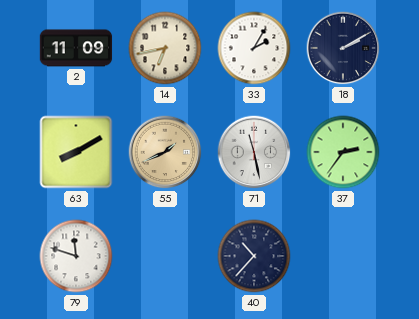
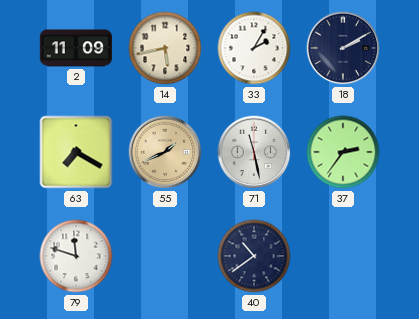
14: 6:43 -> 5:43 (165, 48)
63: 8:10 -> 7:20 (76, 152)
40: 10:37 -> 10:39 (254, 256)
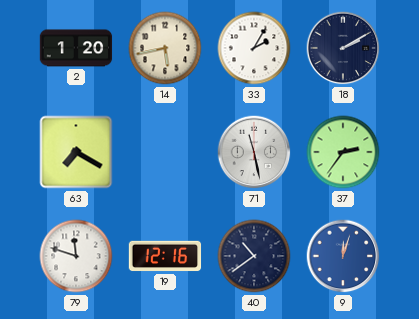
2: 11:09 -> 1:20 (76, 48)
55: 1:41 -> none (165, 152)
19: none -> 12:16 (165, 256)
9: none -> 12:03 (343, 256)
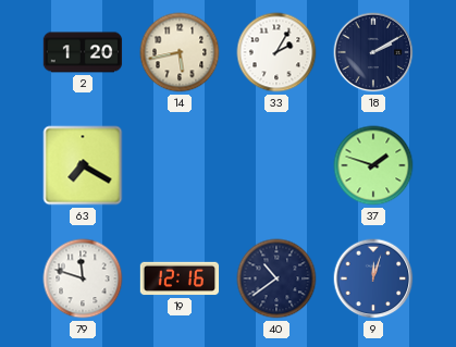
71: 11:28 -> none (254, 152)
37: 2:36 -> 1:48 (373, 165)
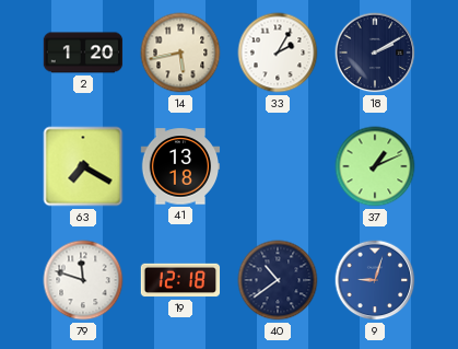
41: none -> 13:18 (180, 166)
37: 1:48 -> 1:11 (375, 166)
19: 12:16 -> 12:18 (180, 280)
9: 12:03 -> 9:03 (375, 280)
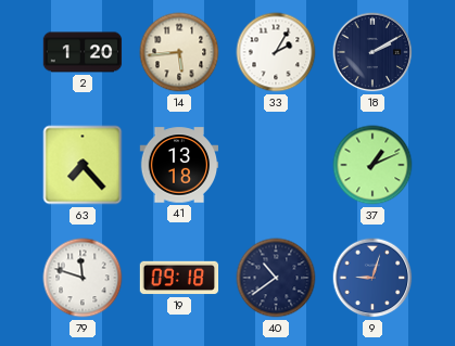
14: 5:43 -> 5:44 (179, 52)
63: 7:20 -> 7:23 (83, 165)
19: 12:18 -> 09:18 (179, 278)
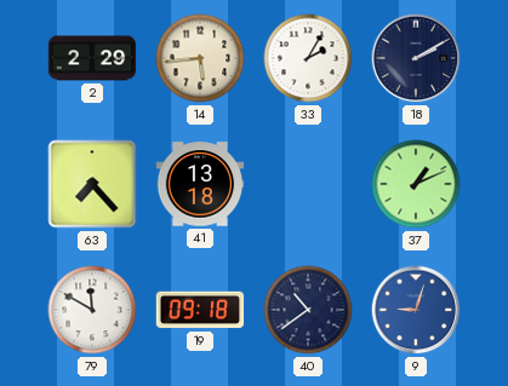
2: 1:20 -> 2:29 (92, 58)
79: 11:48 -> 11:50 (92, 310)
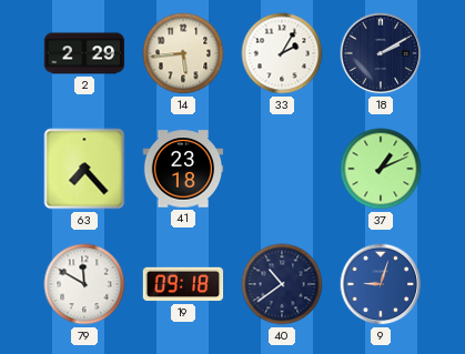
41: 13:18 -> 23:18 (183, 169)
